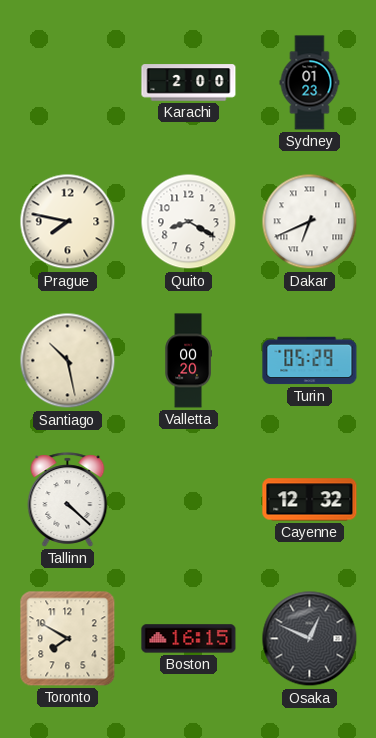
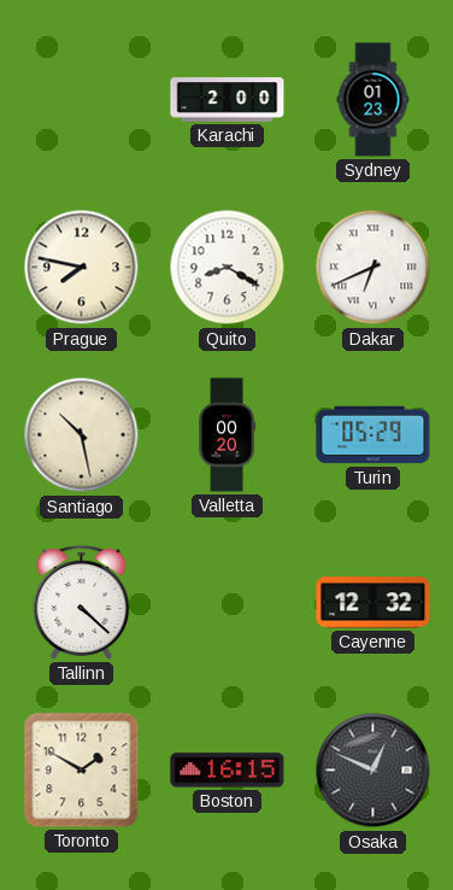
Toronto: 7:50 -> 1:50 (82, 771)
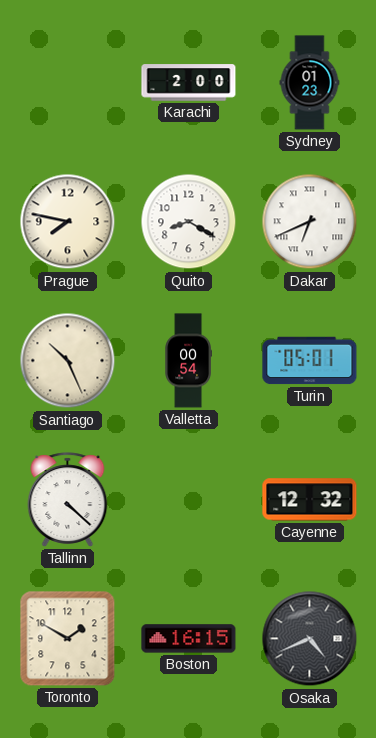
Santiago: 10:28 -> 10:26 (68, 361)
Valletta: 00:20 -> 00:54 (188, 361)
Turin: 05:29 -> 05:01 (310, 361)
Osaka: 12:49 -> 4:41 (310, 639)
